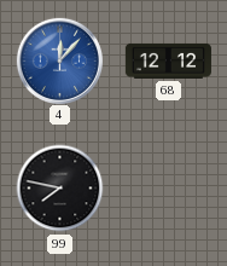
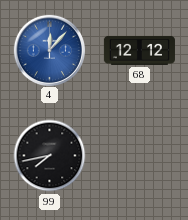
99: 7:47 -> 7:43 (50, 156)
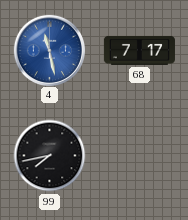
4: 12:07 -> 11:28 (49, 50)
68: 12:12 -> 7:17 (139, 50)
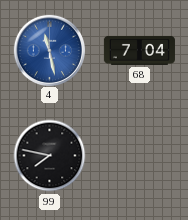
68: 7:17 -> 7:04 (139, 50)
99: 7:43 -> 7:47 (50, 156)
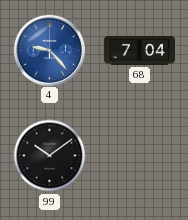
4: 11:28 -> 9:23 (49, 50)
99: 7:47 -> 10:09 (50, 156)
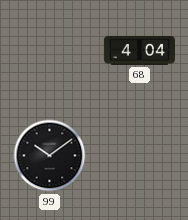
4: 9:23 -> none (49, 50)
68: 7:04 -> 4:04 (139, 50)
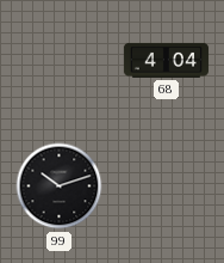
99: 10:09 -> 10:12 (60, 186)
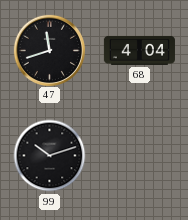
47: none -> 11:42 (49, 50)
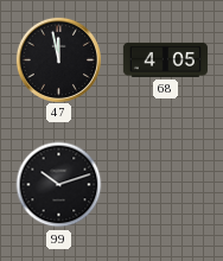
47: 11:42 -> 11:58 (58, 59)
68: 4:04 -> 4:05 (165, 59)
